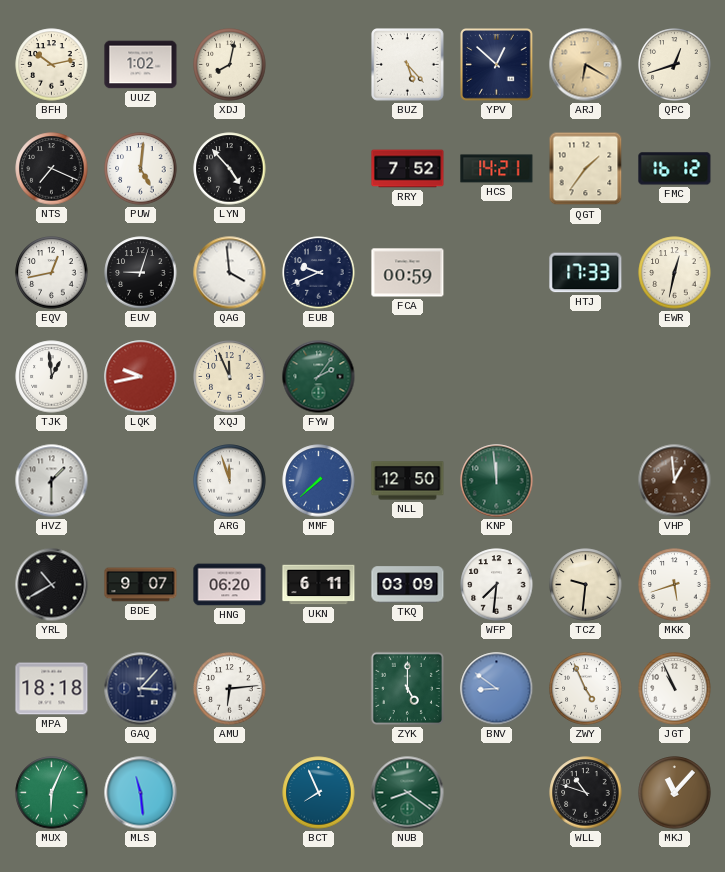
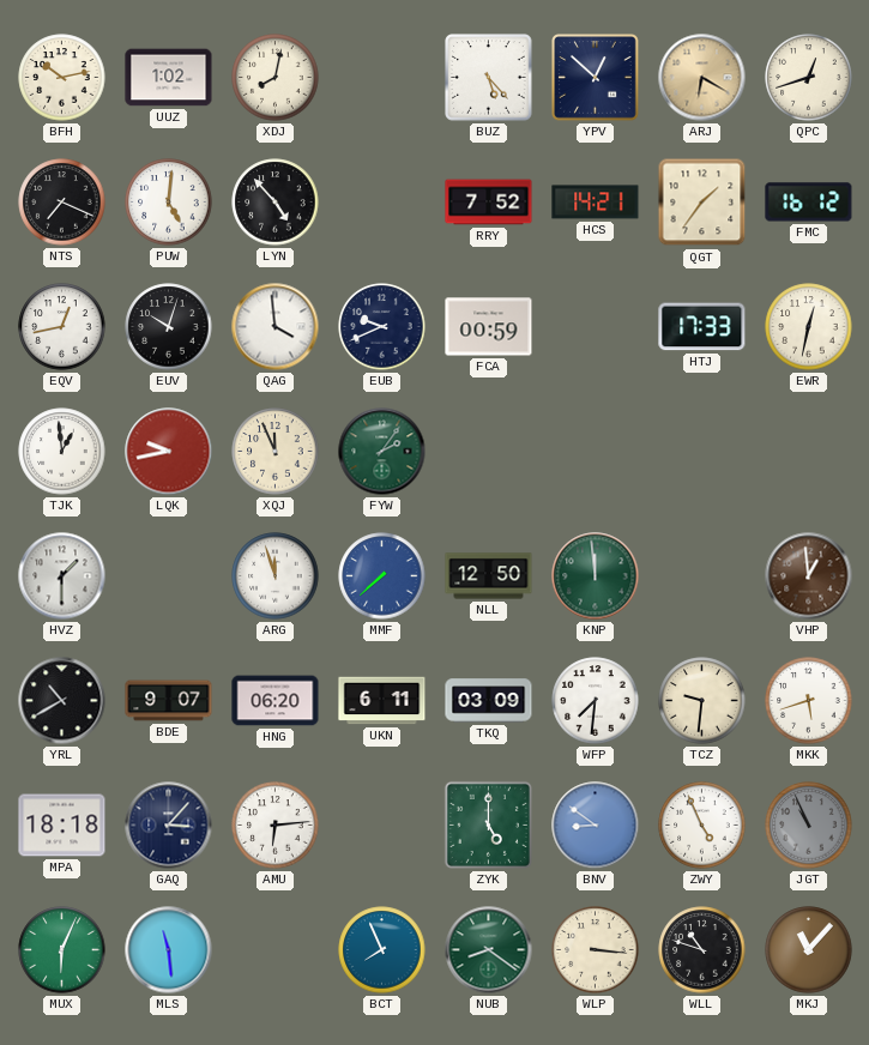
EUV: 9:03 -> 10:03 (169, 327)
JGT dial: white -> grey (809, 826)
WLP: none -> 3:16 (596, 950)
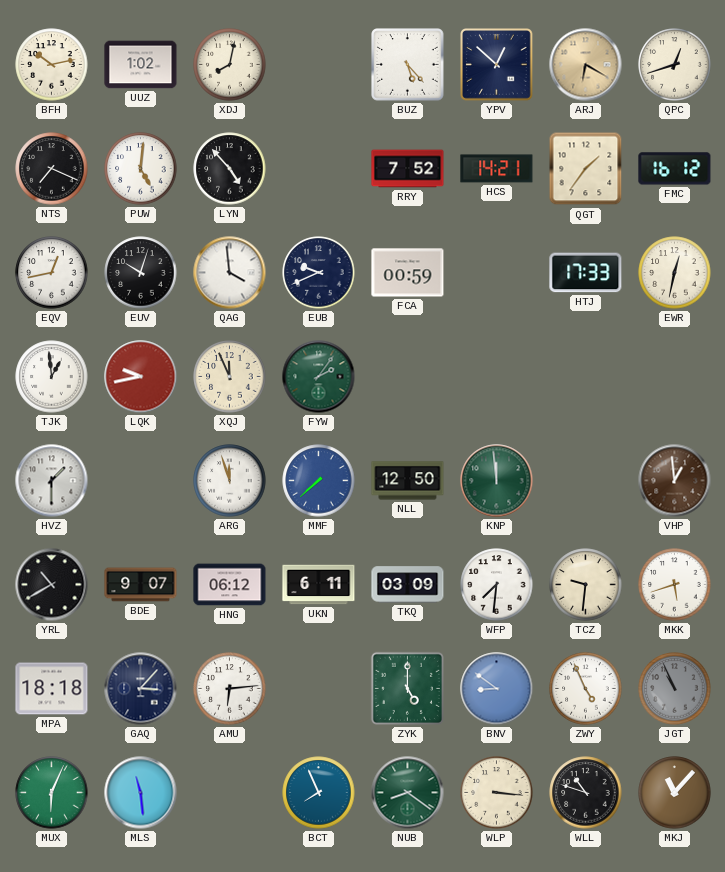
HNG: 06:20 -> 06:12 (230, 585)
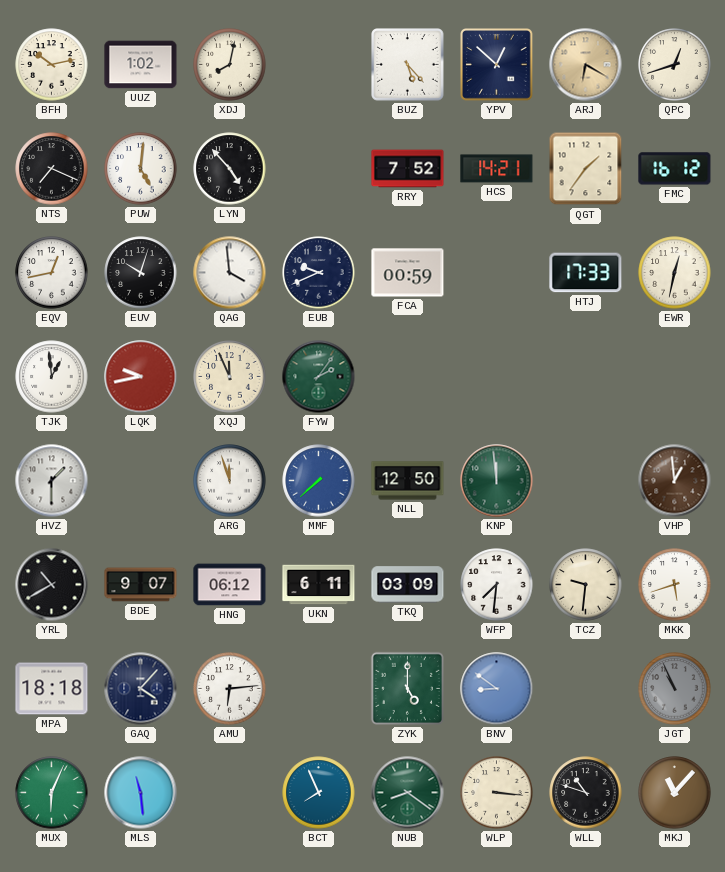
GAQ: 3:07 -> 4:07 (141, 689)
ZWY: 4:56 -> none (586, 689)
